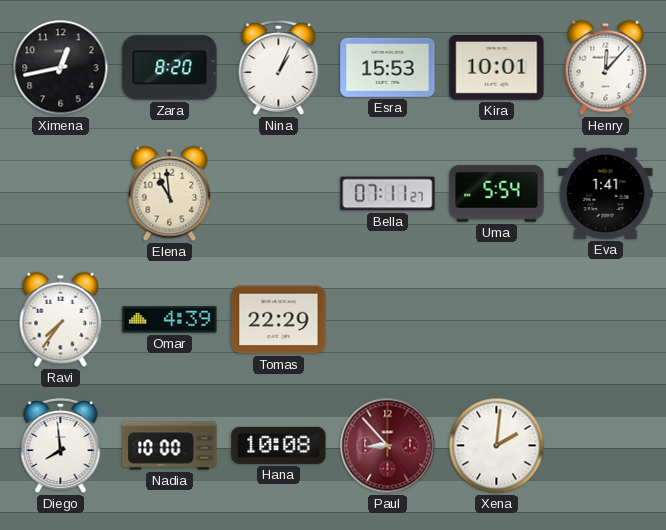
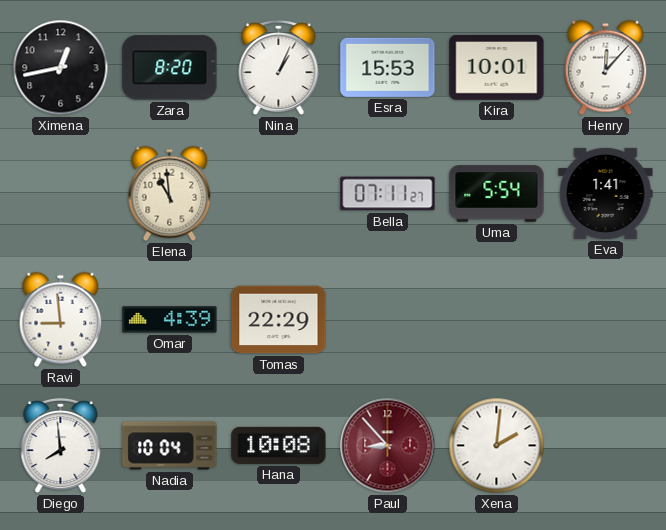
Ravi: 7:36 -> 8:59 (61, 320)
Nadia: 10:00 -> 10:04 (170, 446)
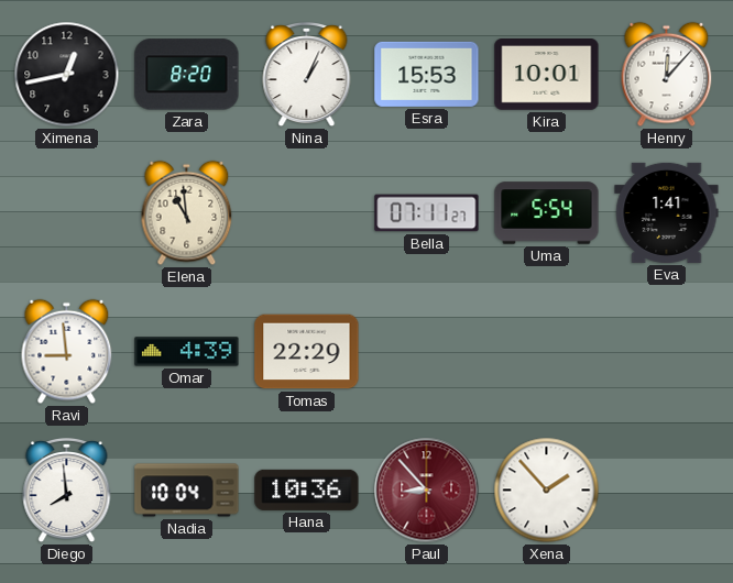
Hana: 10:08 -> 10:36 (307, 490)
Xena: 2:01 -> 1:53 (547, 491)
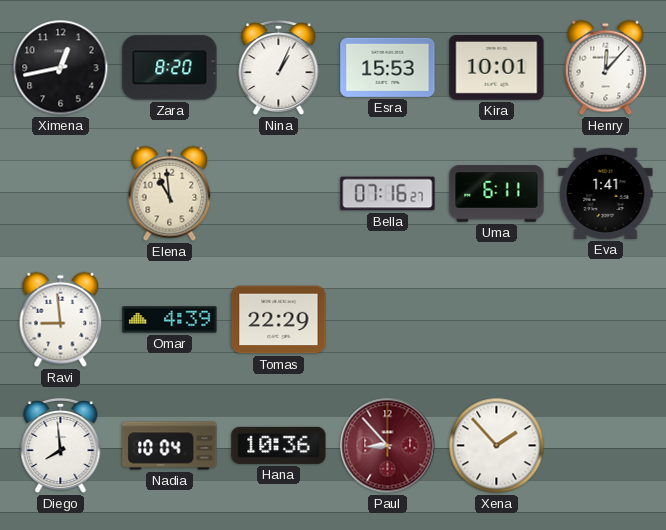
Bella: 07:11 -> 07:16 (388, 194)
Uma: 5:54 -> 6:11 (497, 194)
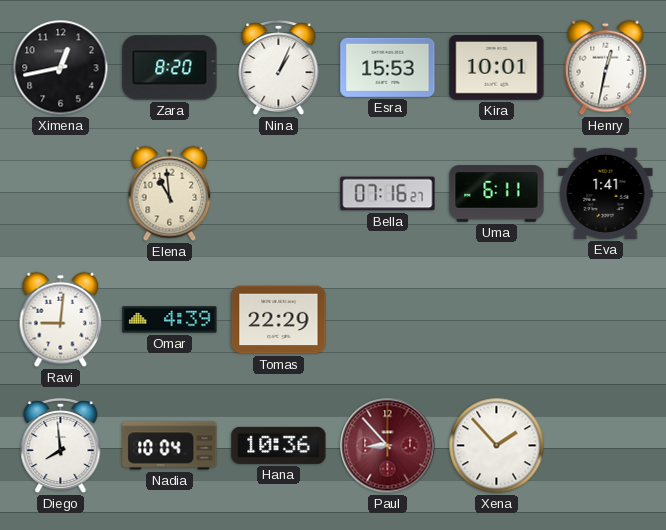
Henry: 12:07 -> 12:32 (606, 68)
Ravi: 8:59 -> 9:01 (61, 320)
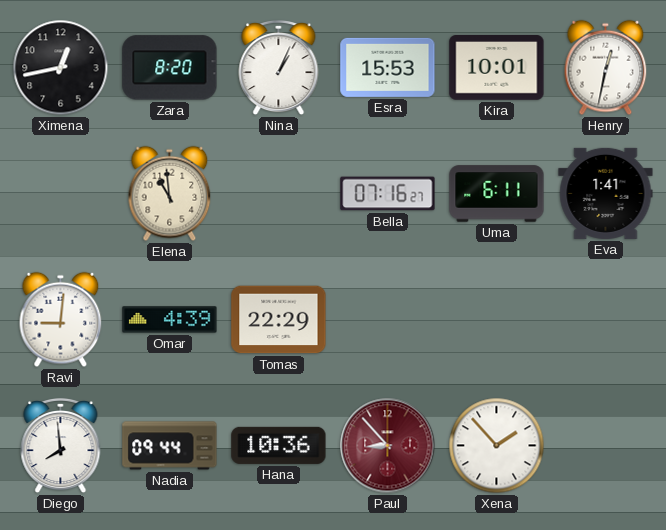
Nadia: 10:04 -> 09:44 (170, 446)
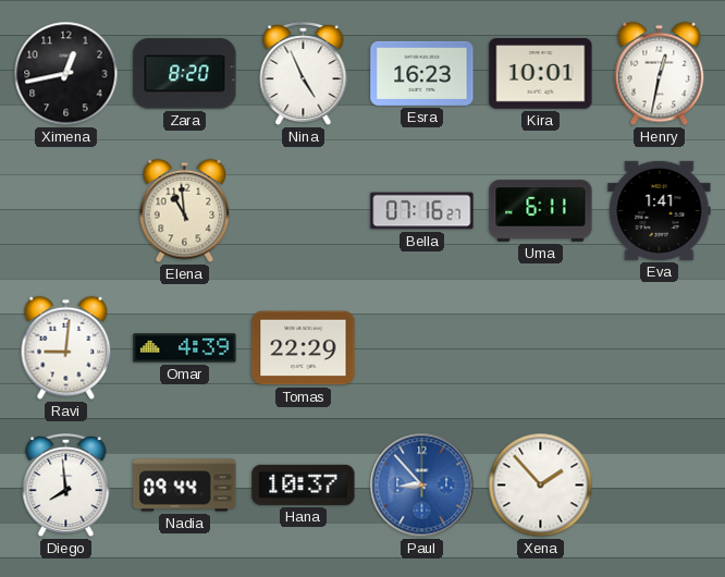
Nina: 1:04 -> 4:56 (304, 74)
Esra: 15:53 -> 16:23 (422, 73)
Hana: 10:36 -> 10:37 (304, 484)
Paul dial: burgundy -> blue (422, 486)
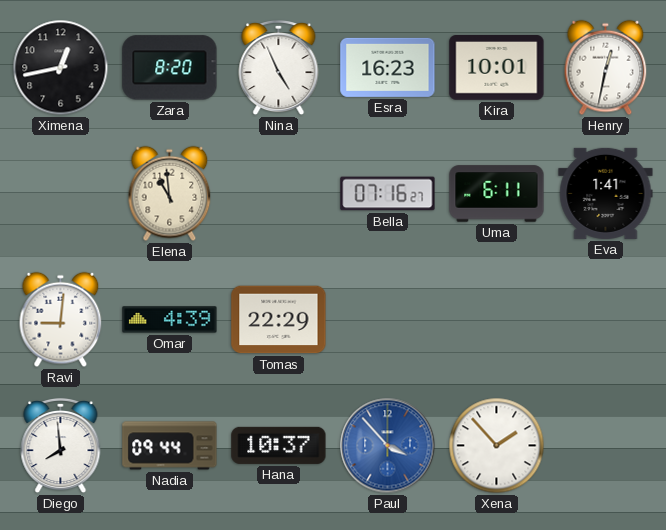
Paul: 8:53 -> 3:53 (388, 446)
